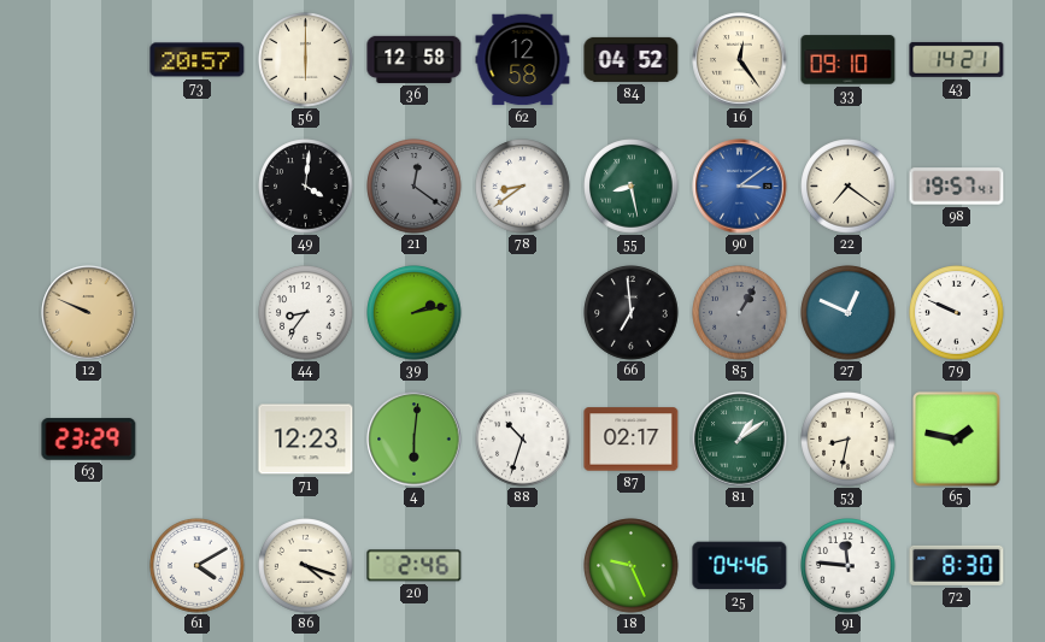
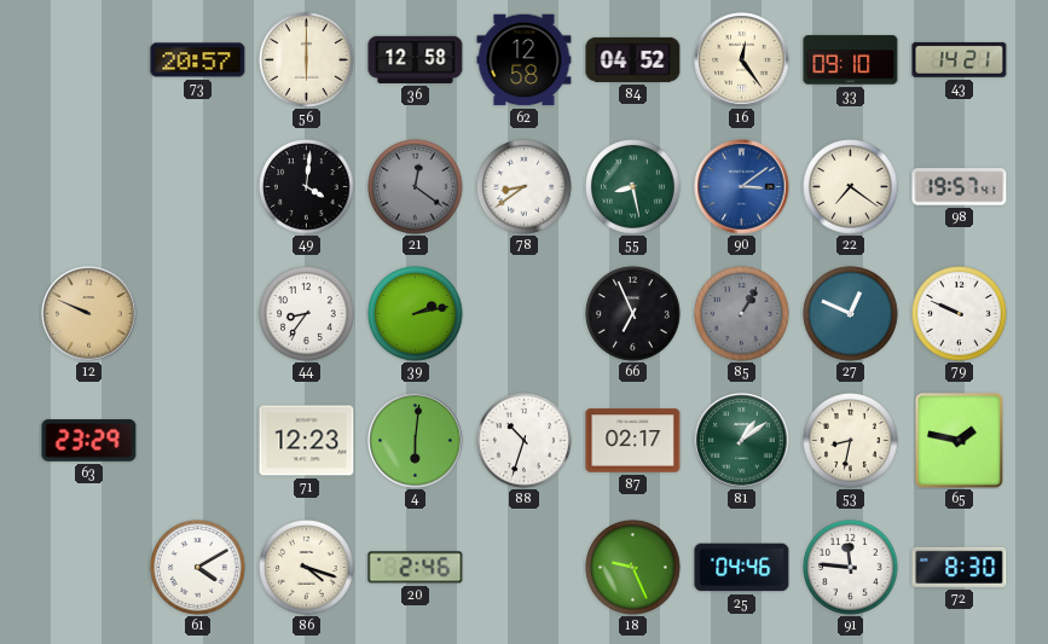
66: 6:59 -> 6:56 (633, 314)
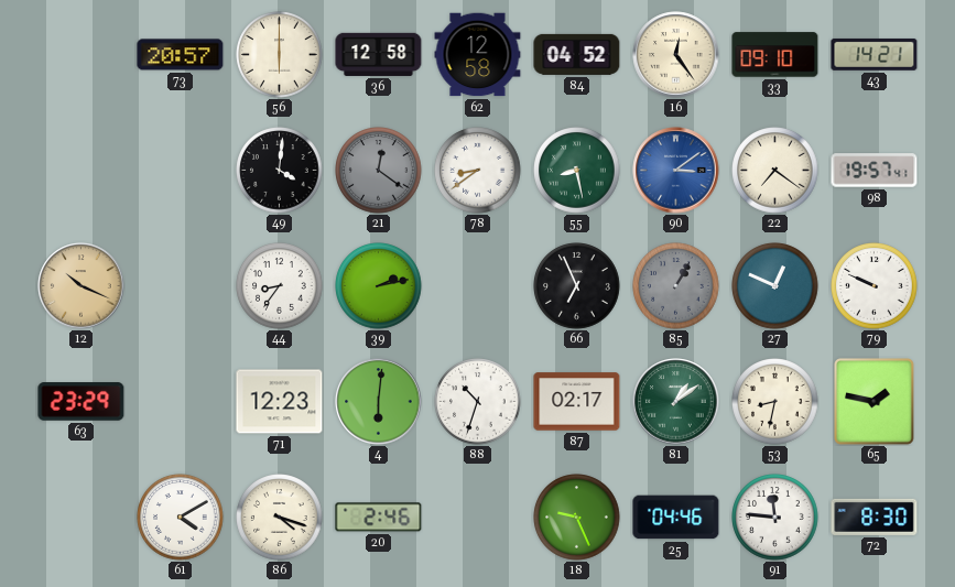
12: 9:49 -> 10:19 (82, 286)
